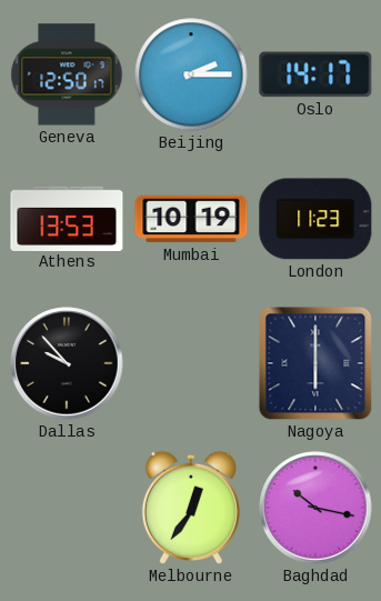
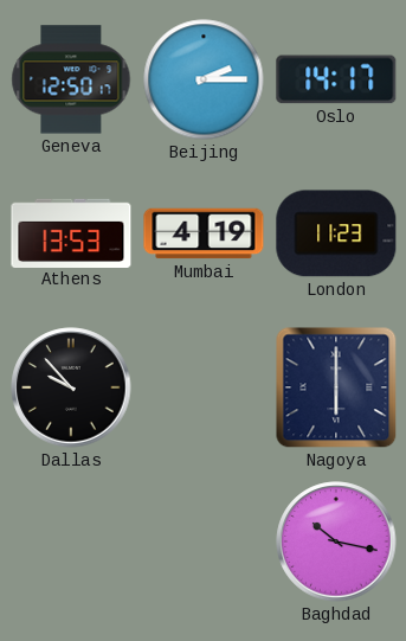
Mumbai: 10:19 -> 4:19 (204, 233)
Melbourne: 12:36 -> none (191, 508)
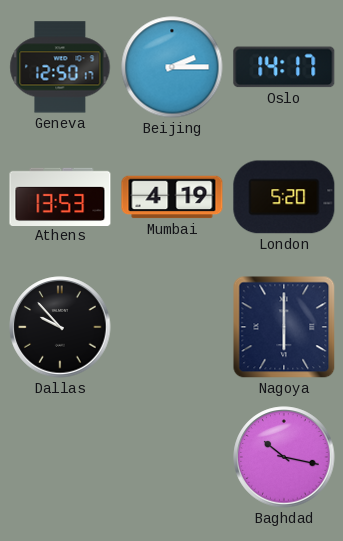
London: 11:23 -> 5:20 (284, 197)
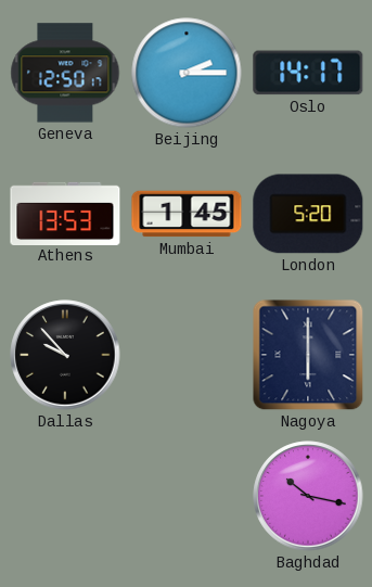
Mumbai: 4:19 -> 1:45 (187, 214)
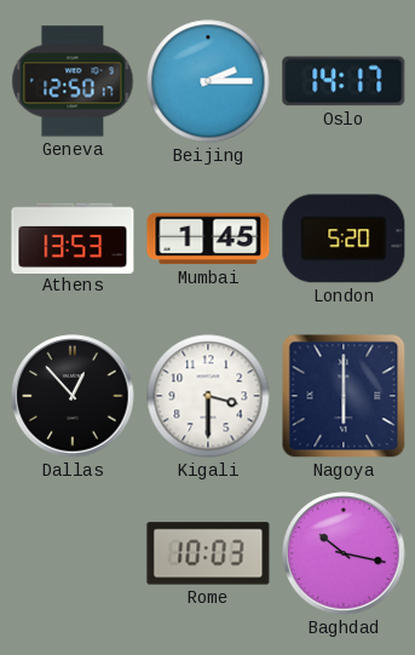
Dallas: 9:53 -> 12:53 (73, 396)
Kigali: none -> 3:30 (208, 396)
Rome: none -> 10:03 (208, 553)
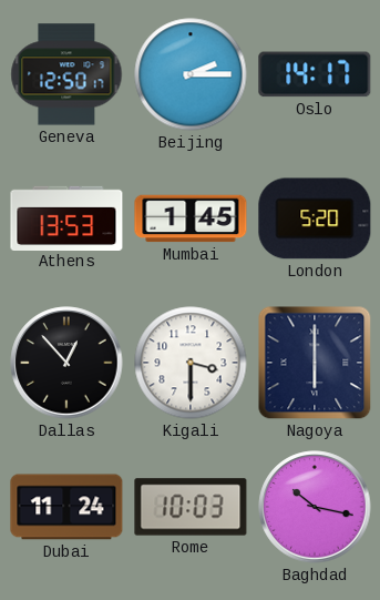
Dubai: none -> 11:24 (66, 507)
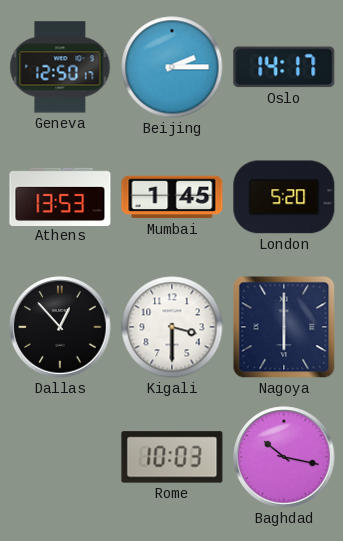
Dubai: 11:24 -> none (66, 507)
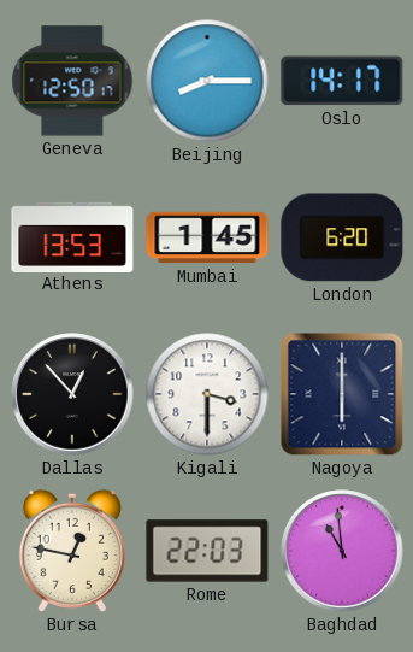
Beijing: 2:15 -> 8:15 (207, 81)
London: 5:20 -> 6:20 (342, 237)
Bursa: none -> 12:47 (72, 551)
Rome: 10:03 -> 22:03 (207, 551)
Baghdad: 10:17 -> 10:59 (342, 551)
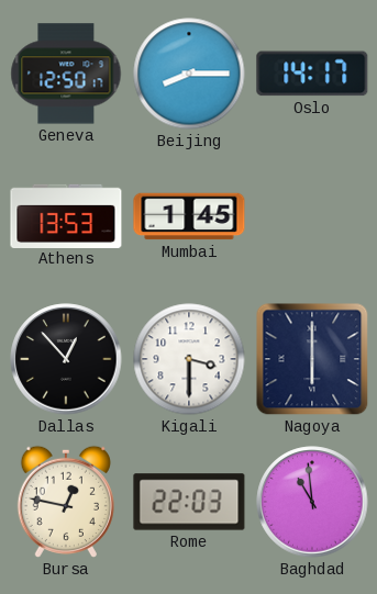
London: 6:20 -> none (342, 237)
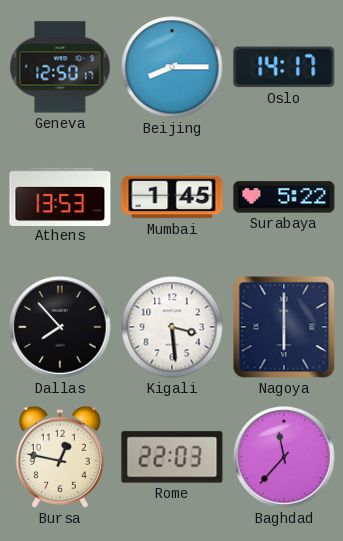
Surabaya: none -> 5:22 (284, 197)
Dallas: 12:53 -> 7:53 (60, 327)
Kigali: 3:30 -> 3:29 (172, 327)
Baghdad: 10:59 -> 11:37 (284, 457)
